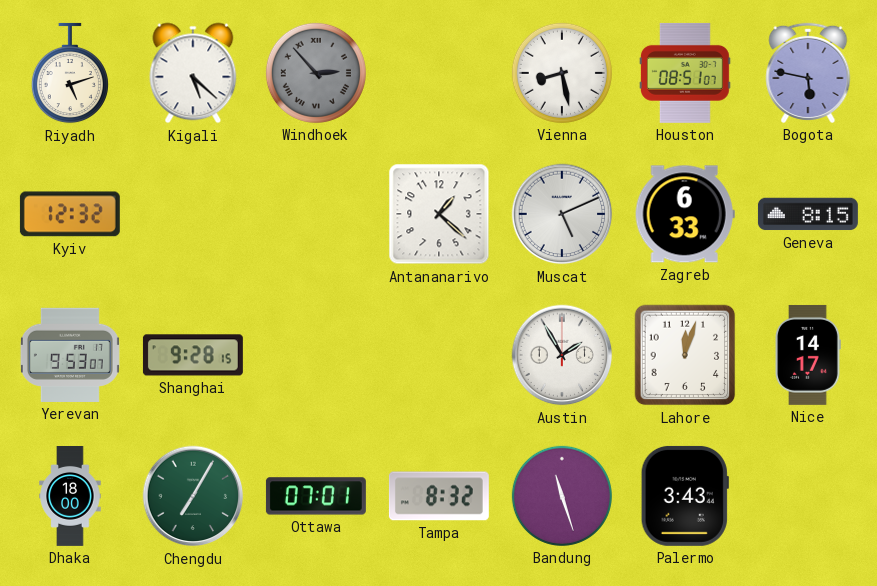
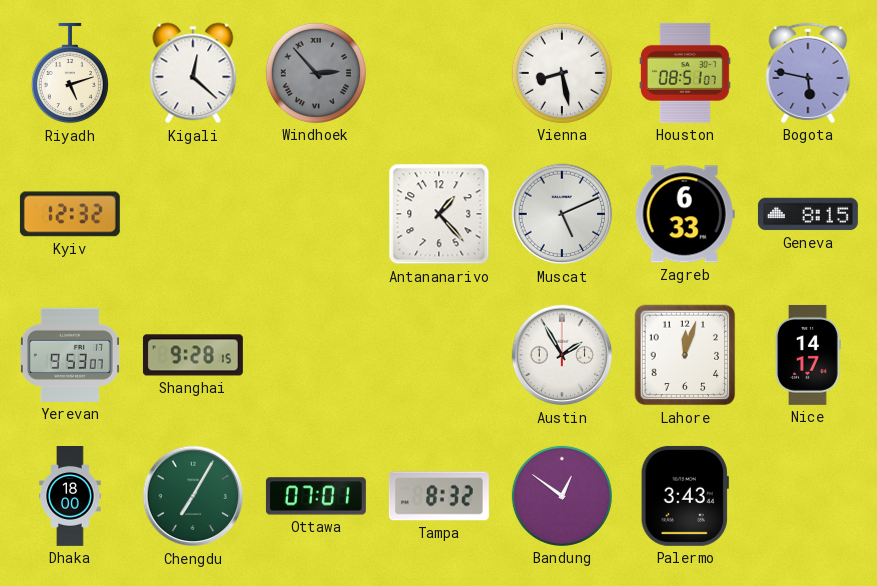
Kigali: 5:22 -> 12:22 (193, 73)
Antananarivo: 1:22 -> 1:23 (439, 214)
Bandung: 11:27 -> 12:51 (562, 496)
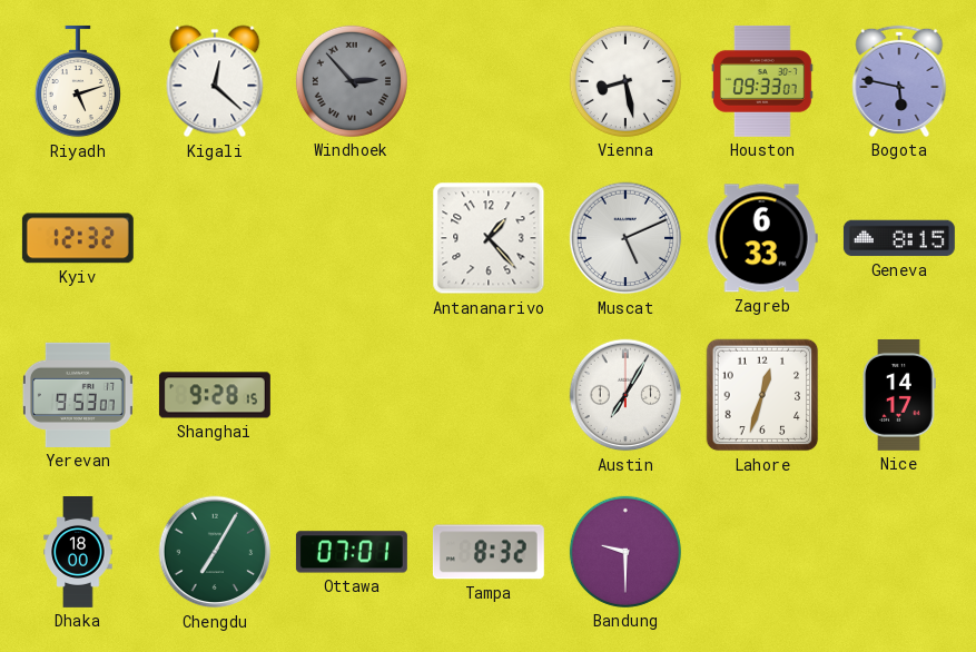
Houston: 08:51 -> 09:33 (762, 81)
Austin: 1:55 -> 7:05 (625, 395)
Lahore: 12:03 -> 12:33 (762, 395)
Bandung: 12:51 -> 9:30 (625, 552)
Palermo: 3:43 -> none (685, 496)
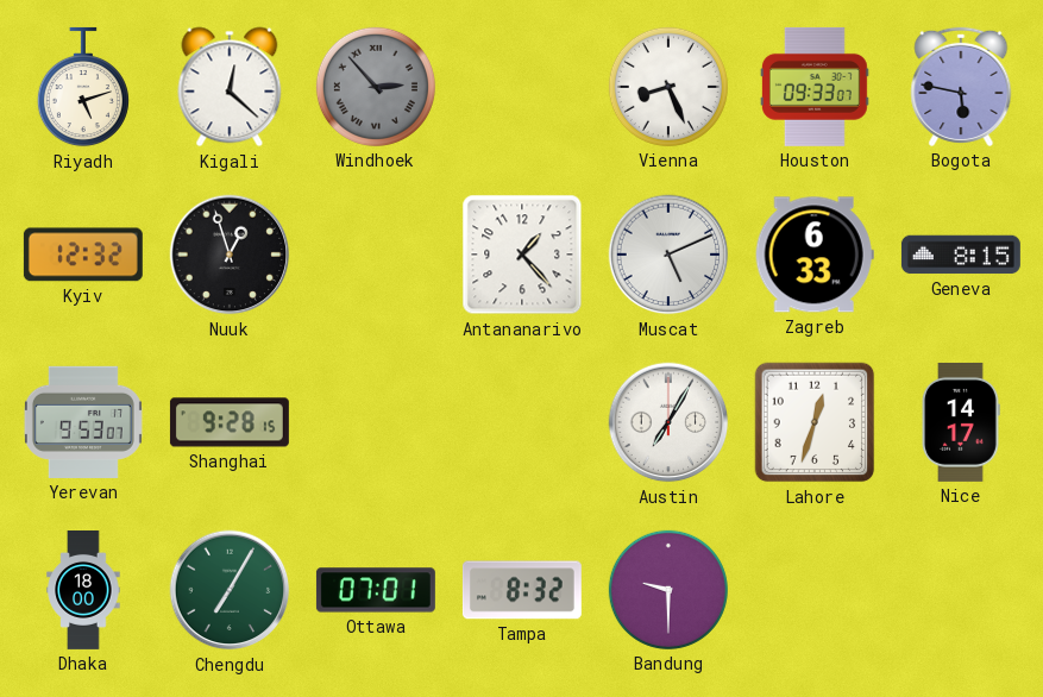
Vienna: 8:28 -> 8:26 (668, 87)
Nuuk: none -> 12:57 (230, 255)
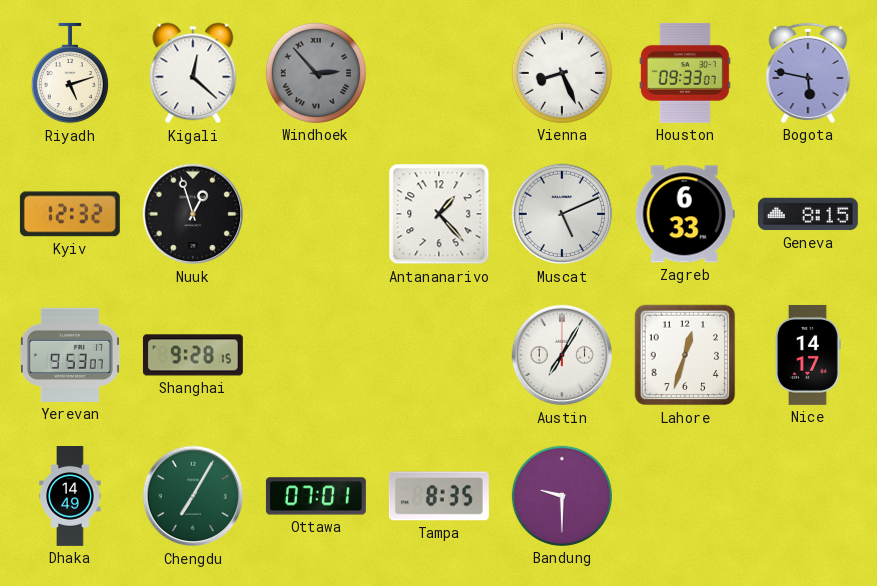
Dhaka: 18:00 -> 14:49 (70, 497)
Tampa: 8:32 -> 8:35 (439, 496)
